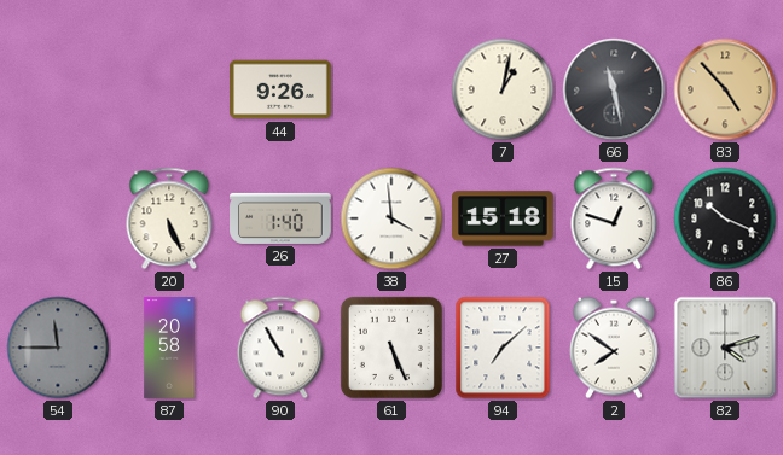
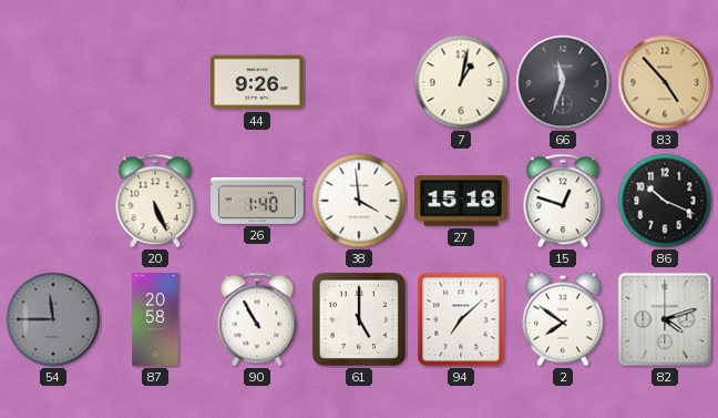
66: 11:28 -> 11:33 (563, 82)
61: 5:26 -> 5:00 (359, 319)
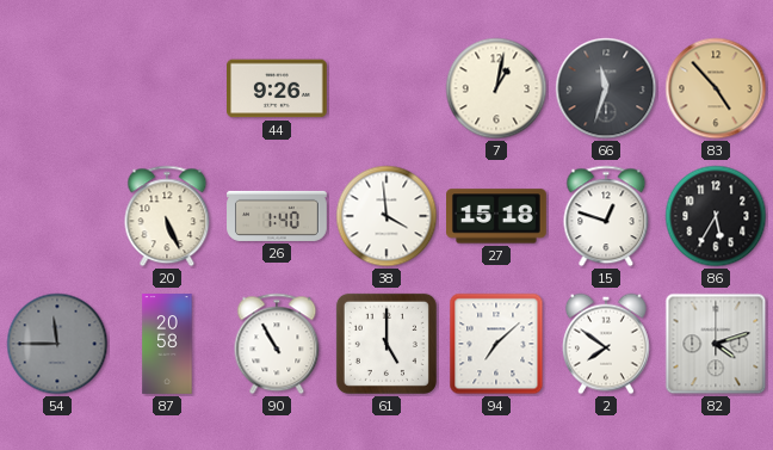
86: 10:19 -> 5:35 (716, 216)
